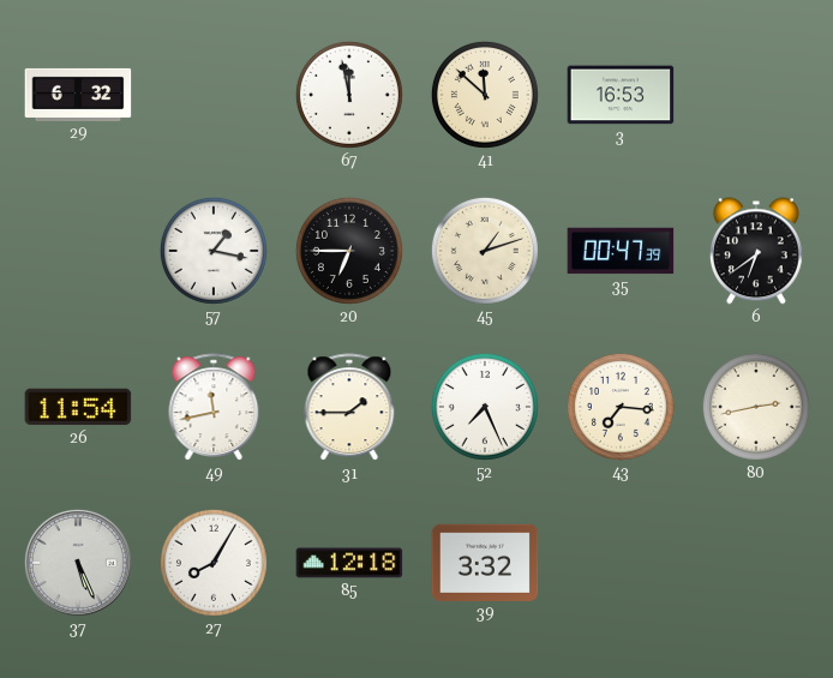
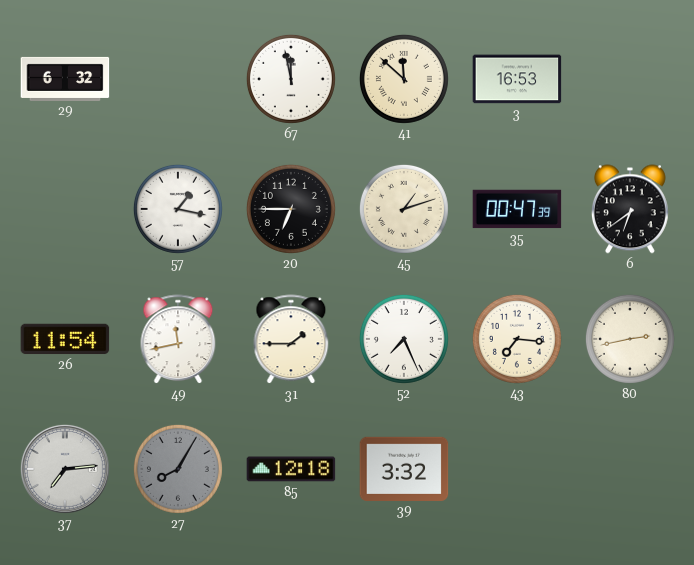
37: 5:26 -> 7:14 (65, 469)
27 dial: white -> grey (178, 469)
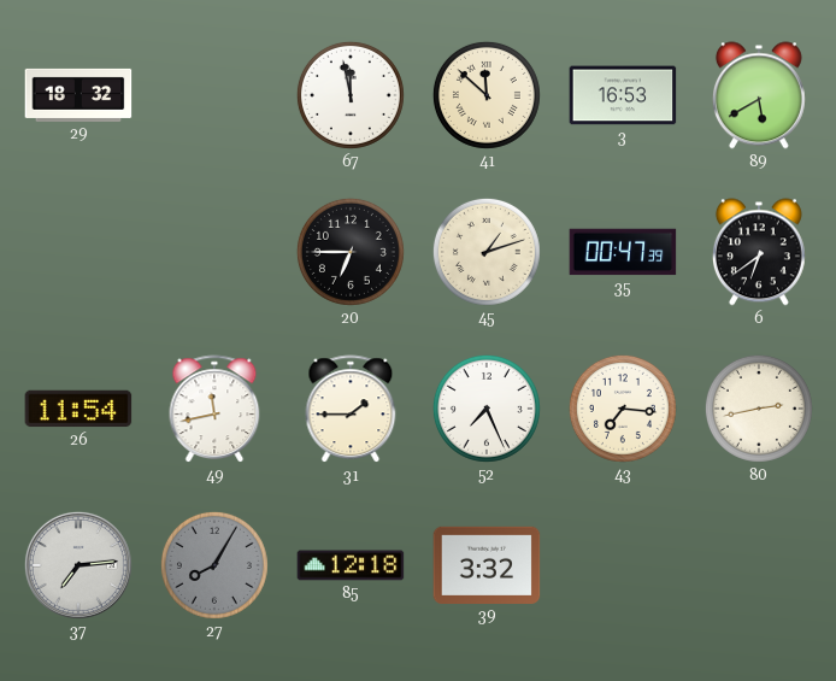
29: 6:32 -> 18:32 (78, 95)
89: none -> 5:40 (759, 95)
57: 1:17 -> none (178, 209)
